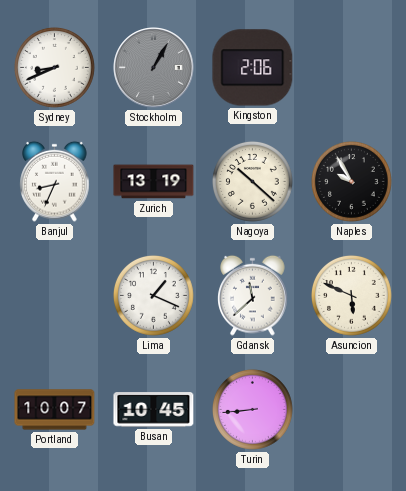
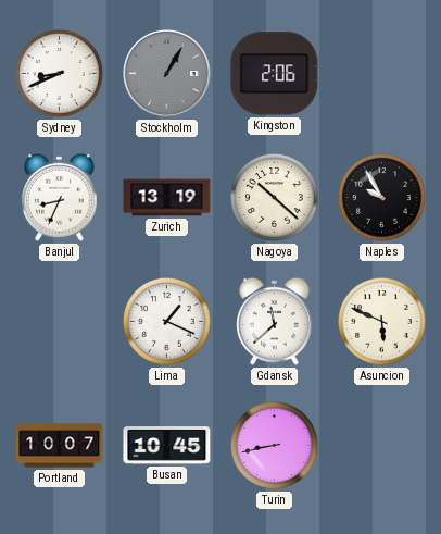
Turin: 8:44 -> 8:43 (274, 445)
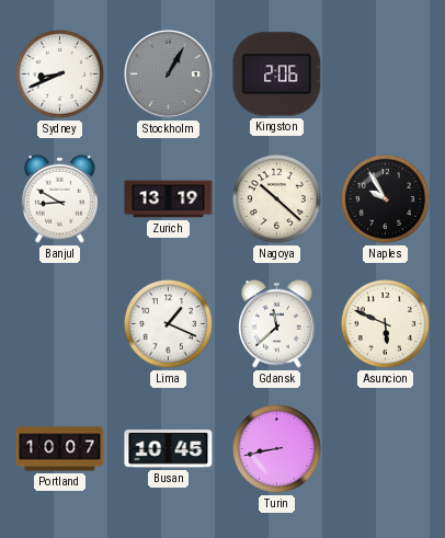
Banjul: 8:34 -> 8:50 (60, 198)
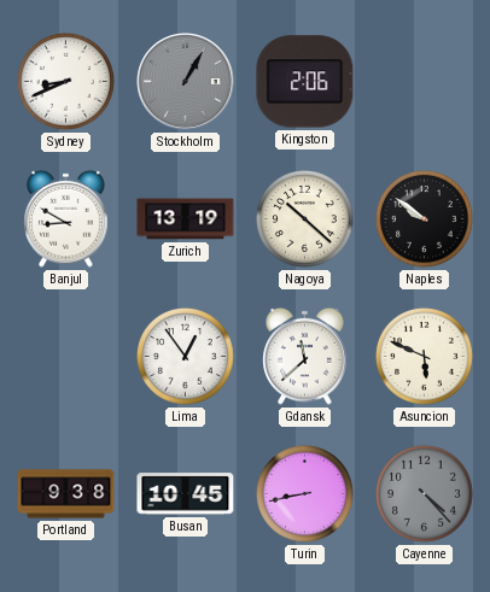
Naples: 9:55 -> 9:51 (424, 218)
Lima: 1:19 -> 12:54 (185, 356)
Portland: 10:07 -> 9:38 (66, 494)
Cayenne: none -> 4:23 (424, 493)
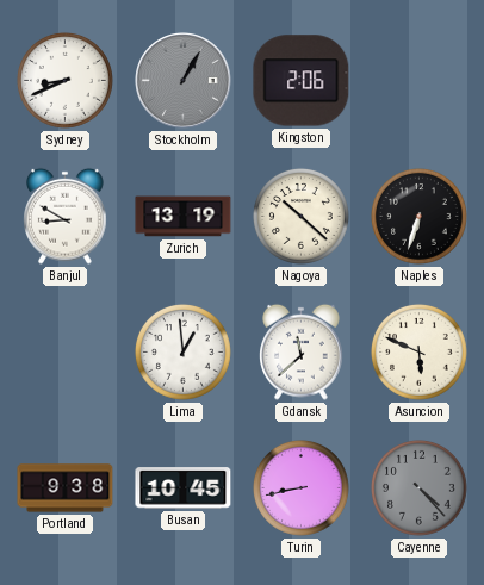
Naples: 9:51 -> 6:33 (418, 216)
Lima: 12:54 -> 12:59 (182, 351)
